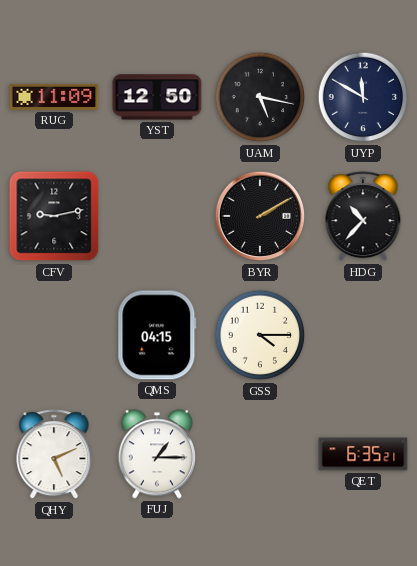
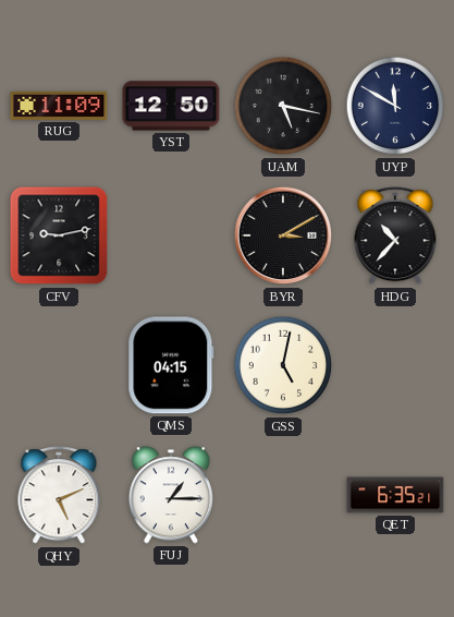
BYR: 2:10 -> 3:10 (283, 235)
GSS: 4:15 -> 5:02 (283, 365)
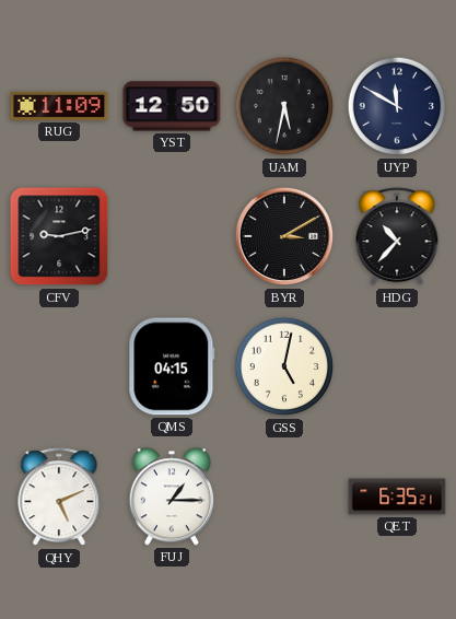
UAM: 5:17 -> 5:32 (284, 106)
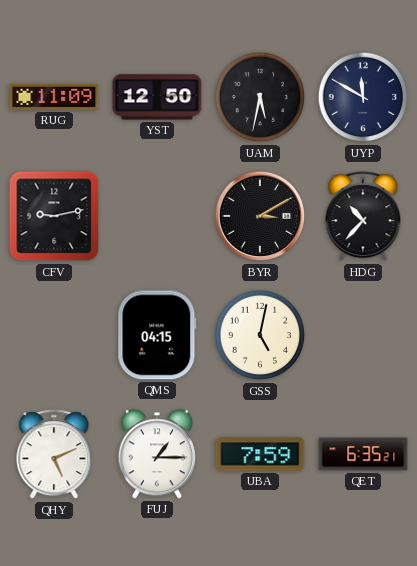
UBA: none -> 7:59 (260, 454)
